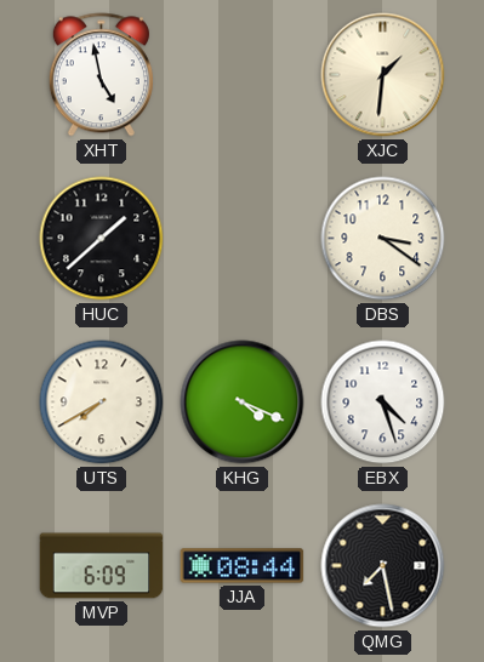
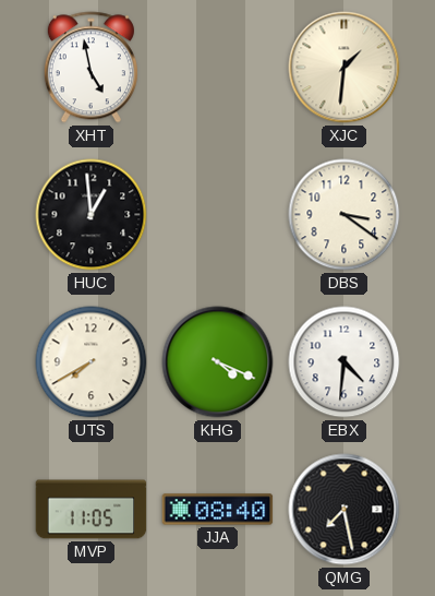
HUC: 1:38 -> 12:59 (92, 215)
EBX: 4:27 -> 4:31 (345, 362)
MVP: 6:09 -> 11:05 (92, 510)
JJA: 08:44 -> 08:40 (218, 510)
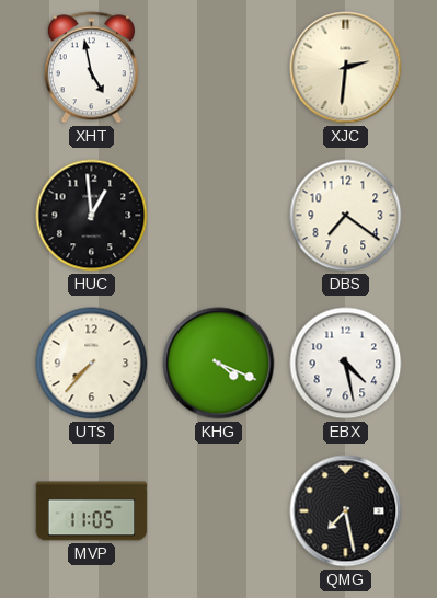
XJC: 1:31 -> 2:31 (346, 68)
DBS: 3:21 -> 7:21 (346, 216)
UTS: 7:40 -> 7:37 (92, 364)
EBX: 4:31 -> 4:28 (346, 364)
JJA: 08:40 -> none (218, 510)
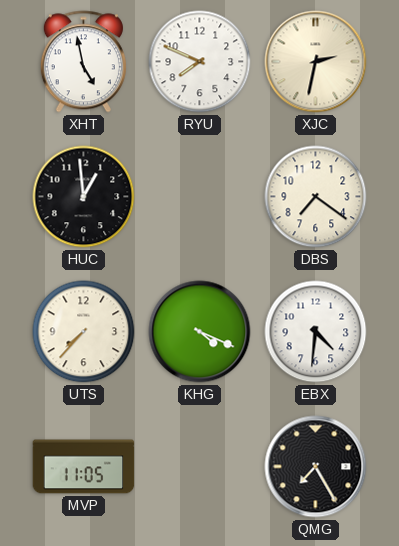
RYU: none -> 7:49 (200, 62)
XJC: 2:31 -> 2:32 (316, 62)
EBX: 4:28 -> 4:31 (316, 332)
QMG: 7:28 -> 7:25 (316, 467)
